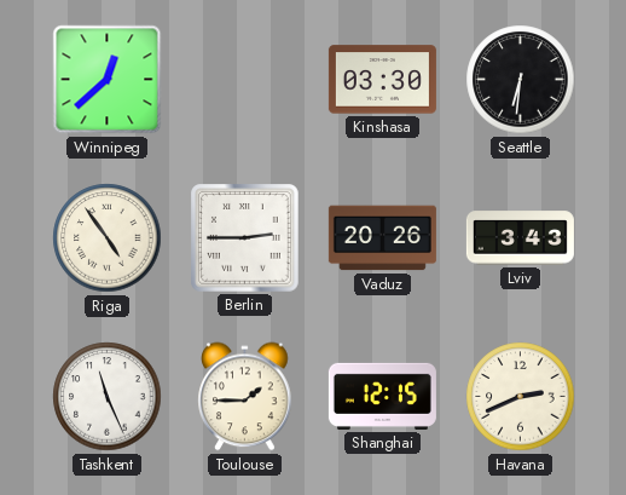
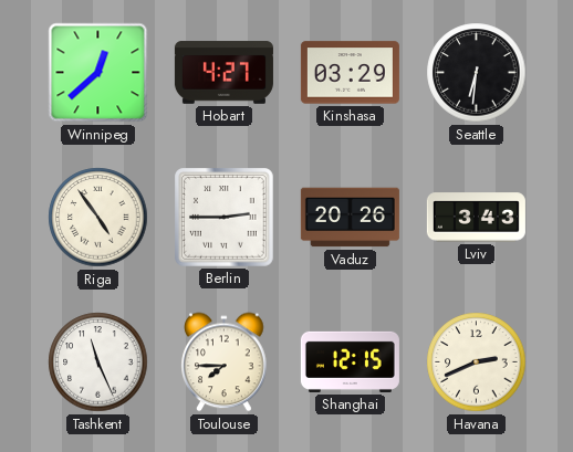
Hobart: none -> 4:27 (223, 73)
Kinshasa: 03:30 -> 03:29 (350, 73)
Toulouse: 1:45 -> 7:45 (225, 362)
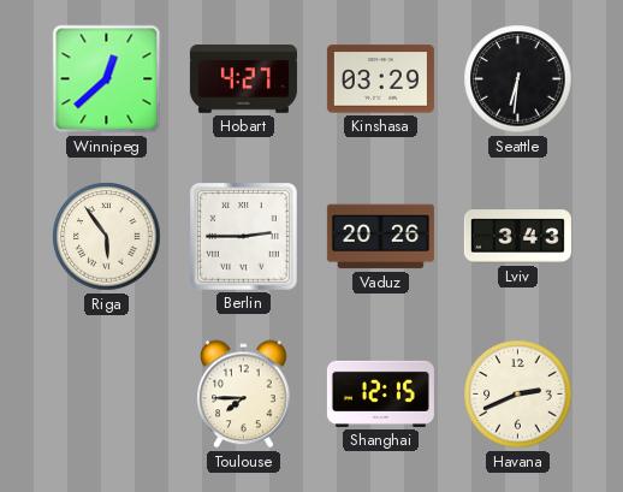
Riga: 4:54 -> 5:54 (107, 237)
Tashkent: 11:26 -> none (98, 362)
